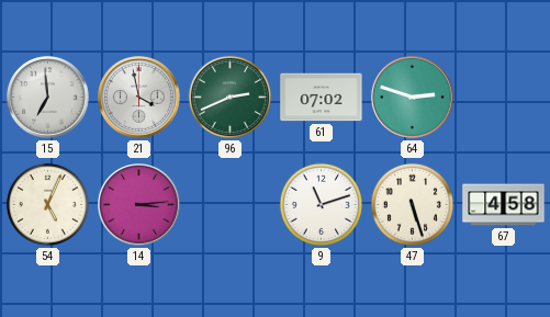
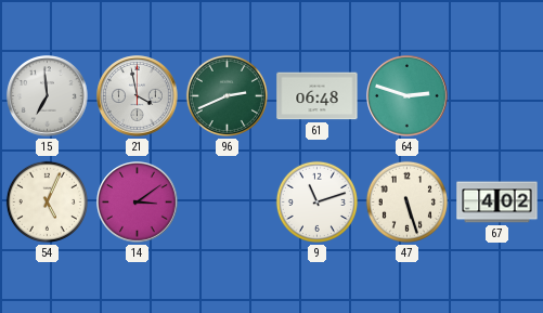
61: 07:02 -> 06:48 (318, 96)
14: 3:14 -> 3:09 (138, 203)
67: 4:58 -> 4:02 (497, 203)
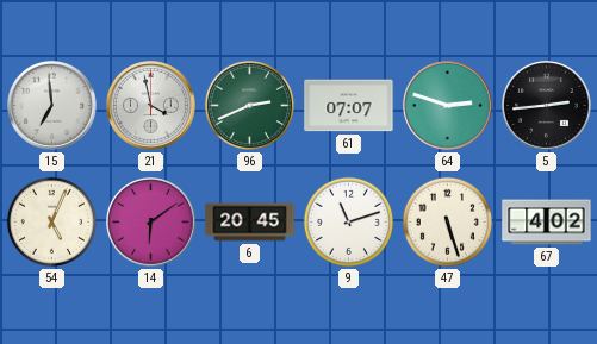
61: 06:48 -> 07:07 (349, 106)
5: none -> 2:44 (547, 106)
14: 3:09 -> 6:09 (151, 223)
6: none -> 20:45 (250, 223)
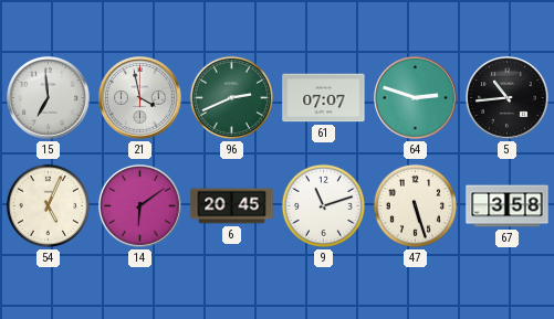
5: 2:44 -> 10:44 (508, 98)
67: 4:02 -> 3:58 (508, 206)
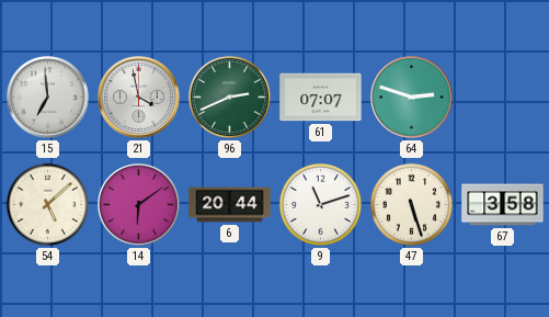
5: 10:44 -> none (508, 98)
54: 5:04 -> 5:08 (47, 204)
6: 20:45 -> 20:44 (230, 205)
